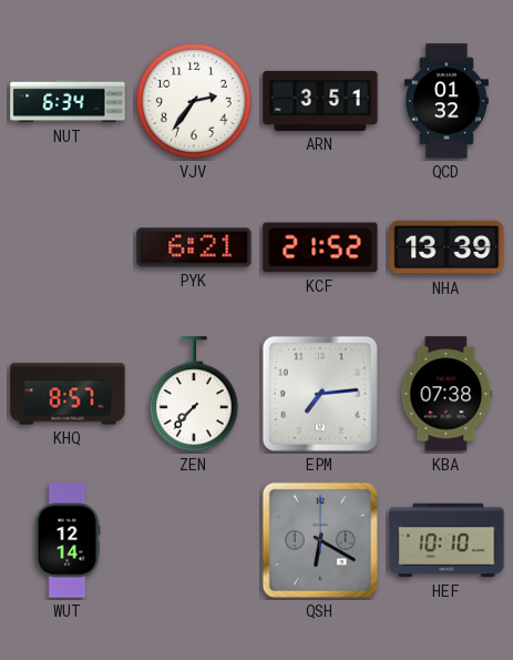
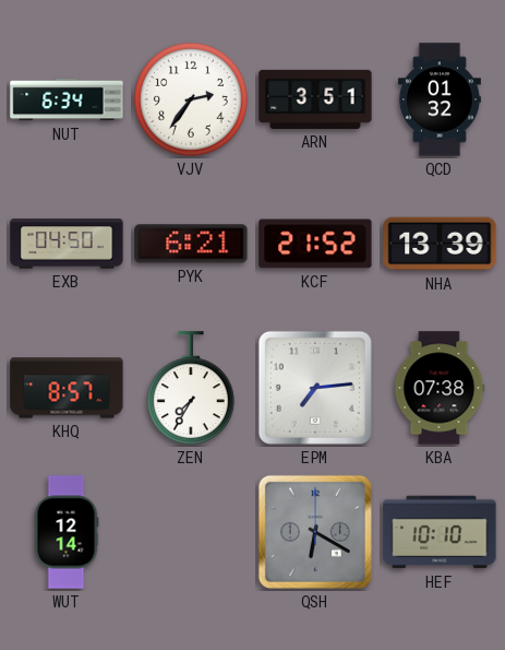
EXB: none -> 04:50 (67, 244)
ZEN: 7:37 -> 7:35 (191, 389)
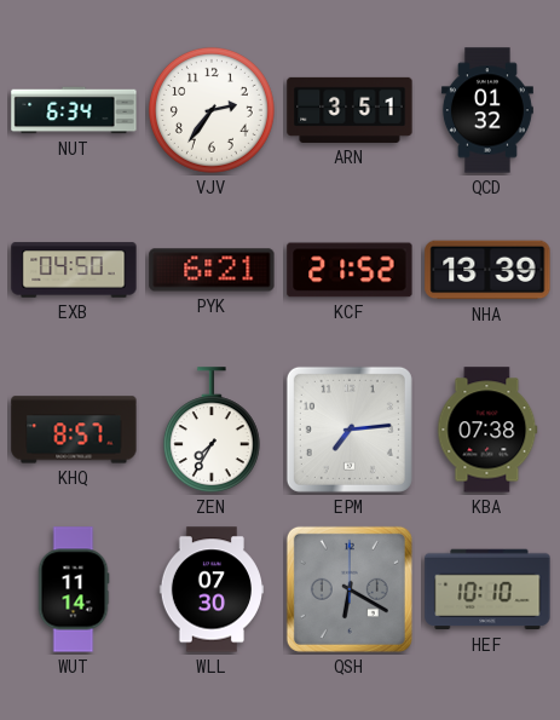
WUT: 12:14 -> 11:14 (74, 589)
WLL: none -> 07:30 (210, 589)
